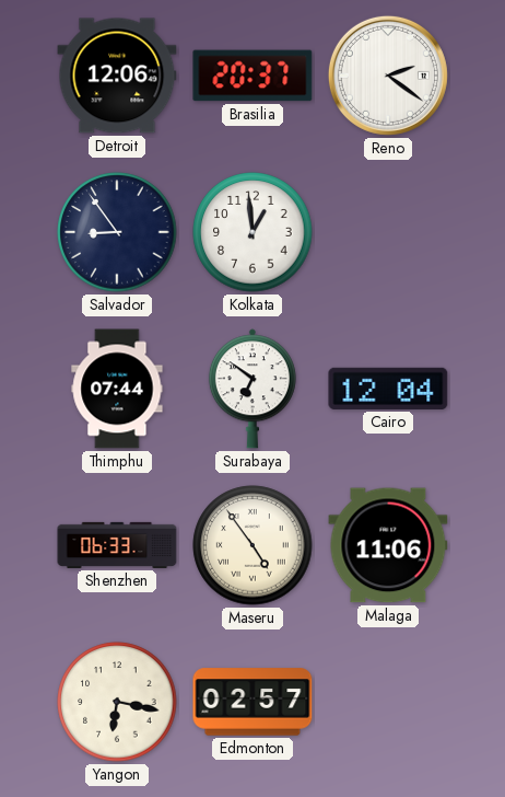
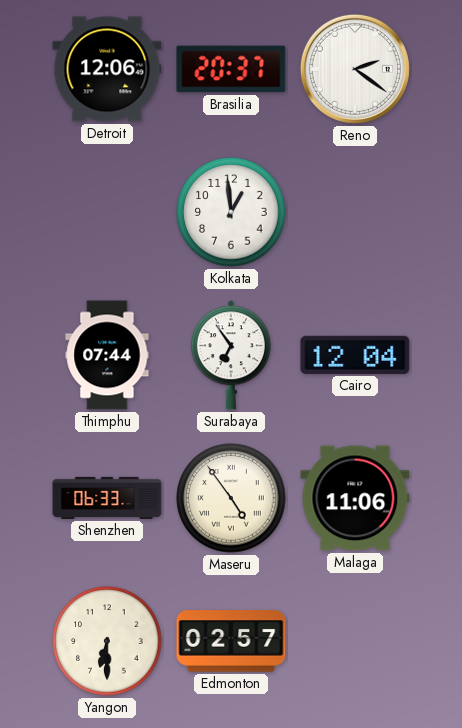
Salvador: 8:54 -> none (117, 232)
Surabaya: 6:51 -> 6:54 (231, 355)
Yangon: 6:17 -> 6:30 (107, 641)
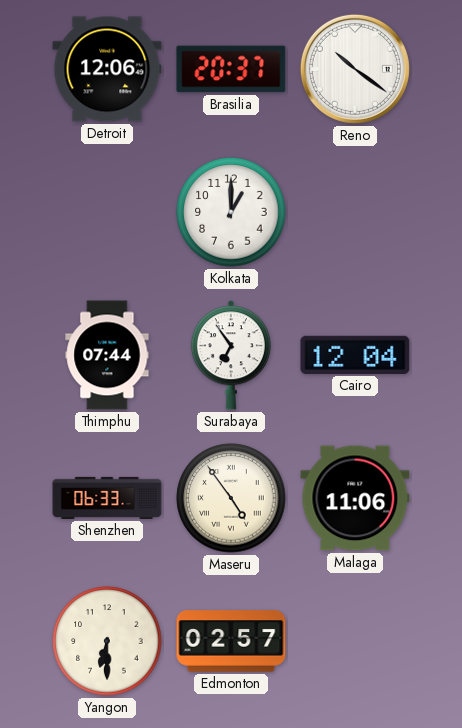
Reno: 2:21 -> 10:21 (355, 69)
Kolkata: 12:59 -> 1:00 (231, 212)
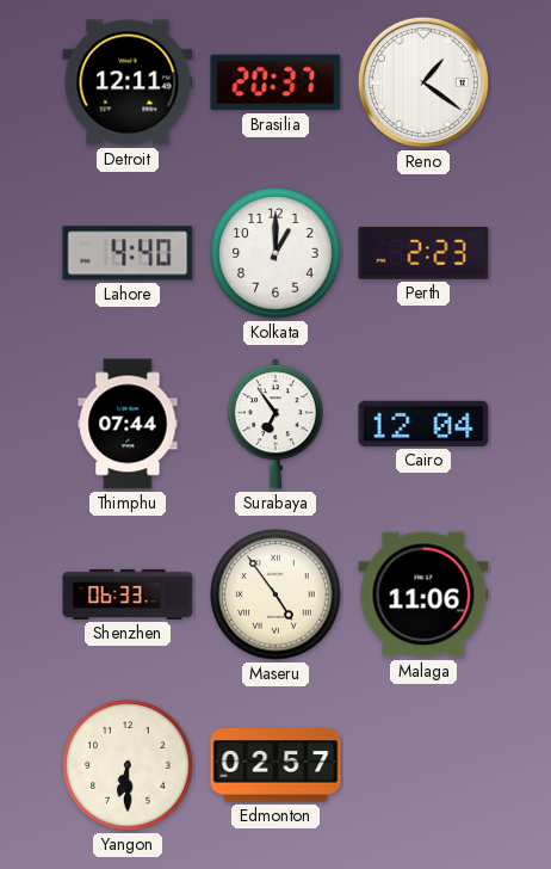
Detroit: 12:06 -> 12:11 (128, 82)
Reno: 10:21 -> 1:21 (423, 82)
Lahore: none -> 4:40 (128, 253)
Perth: none -> 2:23 (423, 254)
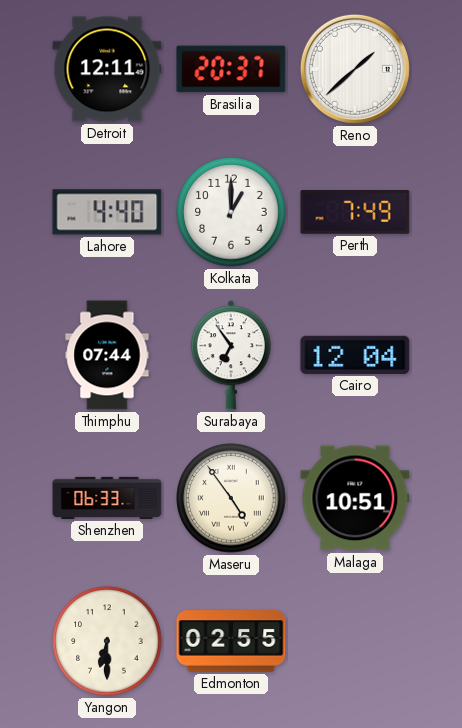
Reno: 1:21 -> 1:38 (355, 69)
Perth: 2:23 -> 7:49 (355, 213)
Malaga: 11:06 -> 10:51 (355, 498)
Edmonton: 02:57 -> 02:55 (231, 641)
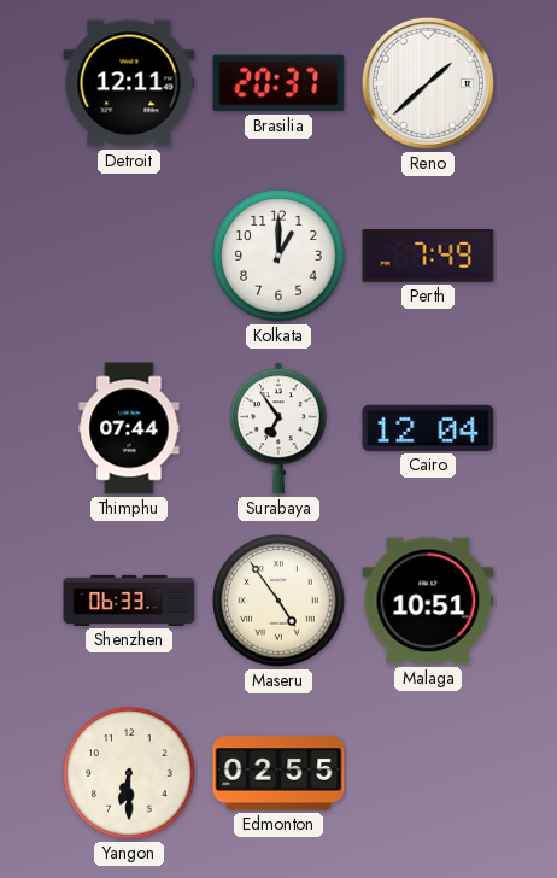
Lahore: 4:40 -> none (107, 212)
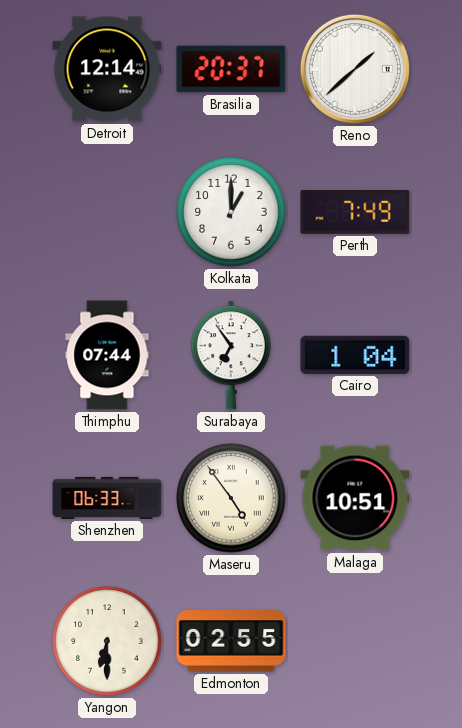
Detroit: 12:11 -> 12:14 (107, 69)
Cairo: 12:04 -> 1:04 (355, 355)
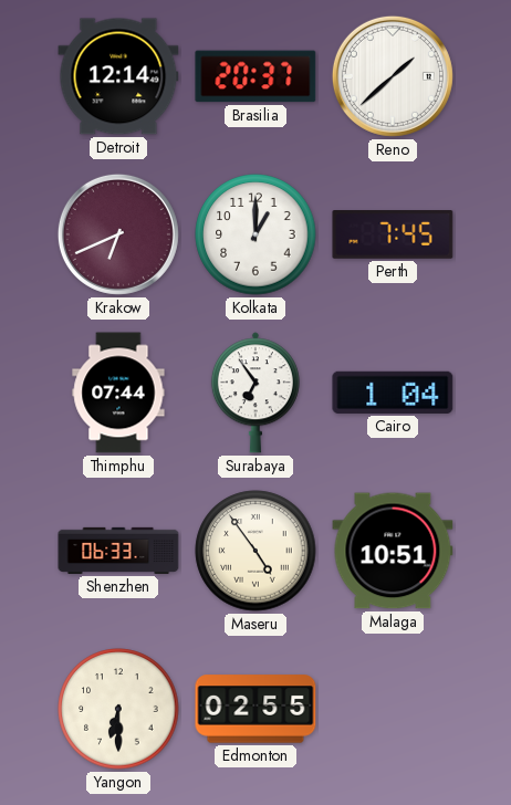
Krakow: none -> 6:41 (118, 234)
Perth: 7:49 -> 7:45 (393, 236)
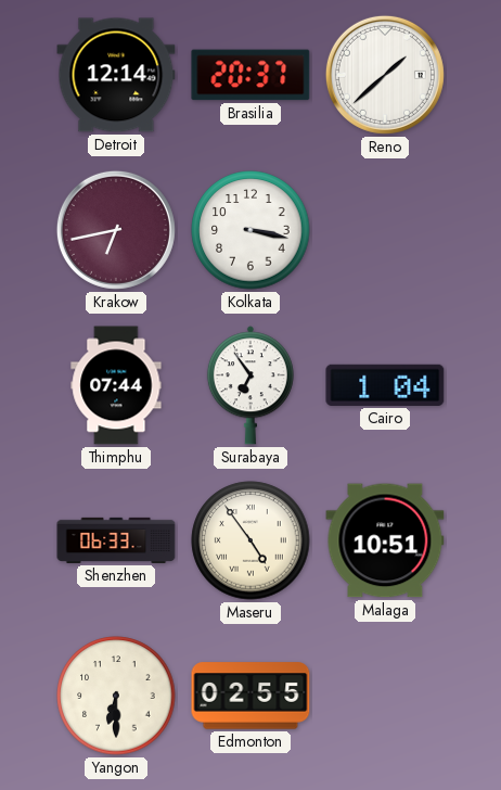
Krakow: 6:41 -> 6:43 (116, 230)
Kolkata: 1:00 -> 3:17 (251, 230)
Perth: 7:45 -> none (393, 236)
